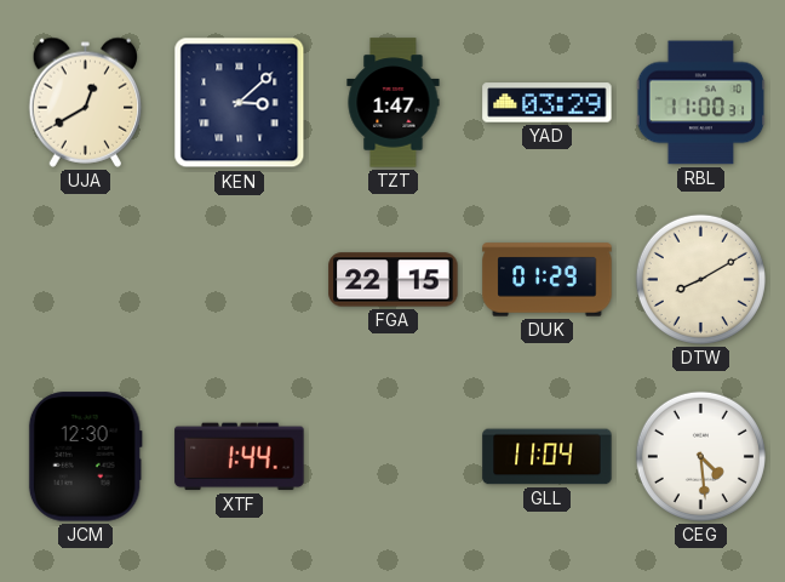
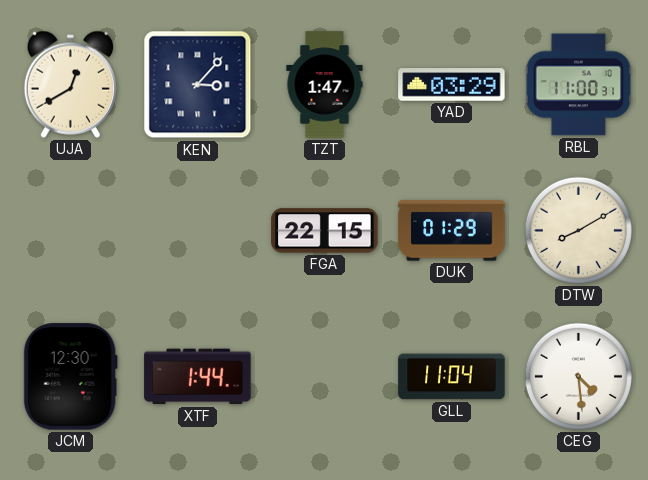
KEN: 3:08 -> 3:07 (198, 85)
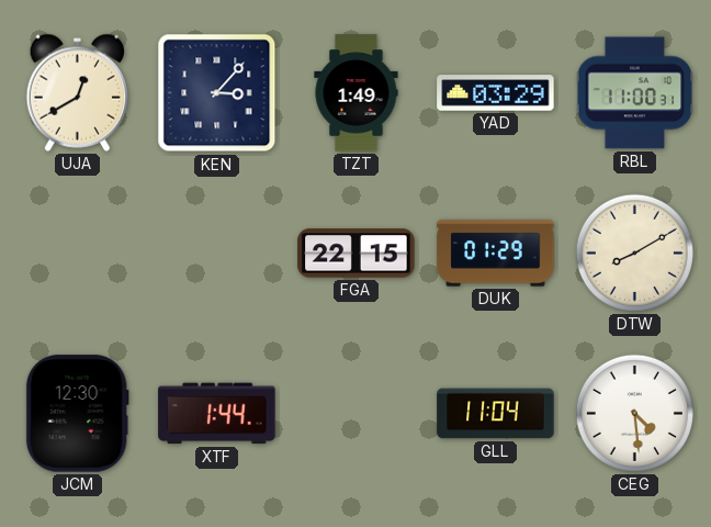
TZT: 1:47 -> 1:49 (357, 93)
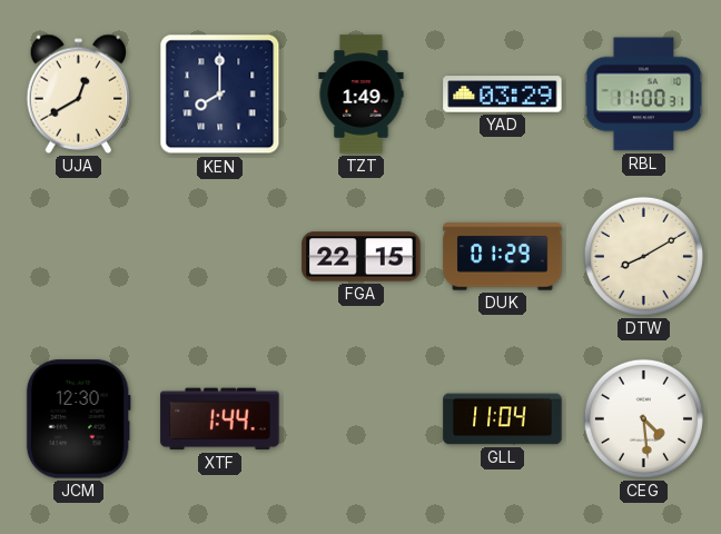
KEN: 3:07 -> 8:00 (220, 95)
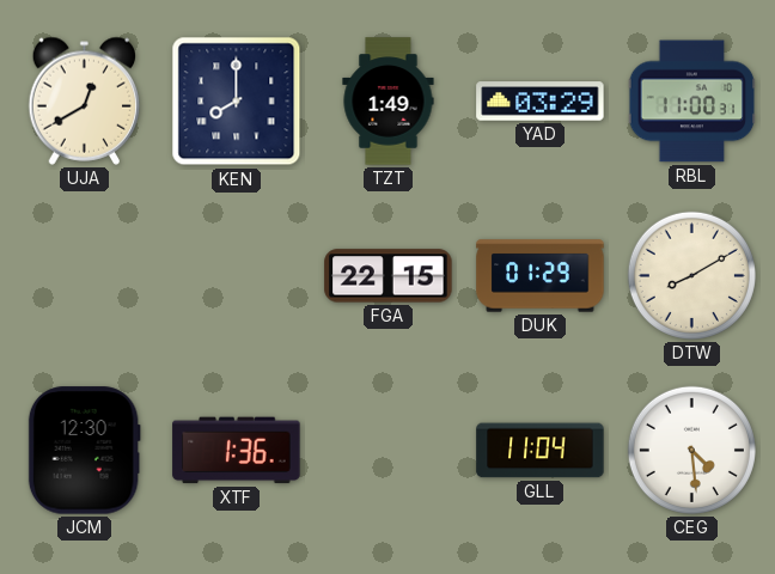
XTF: 1:44 -> 1:36 (237, 451)
